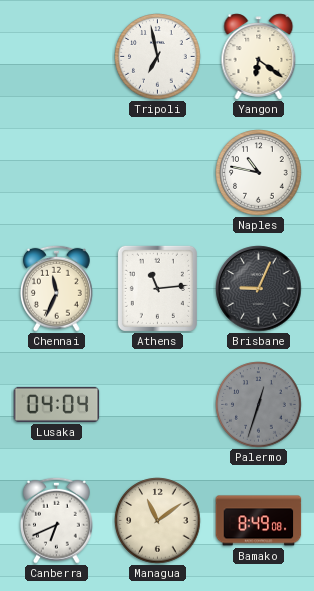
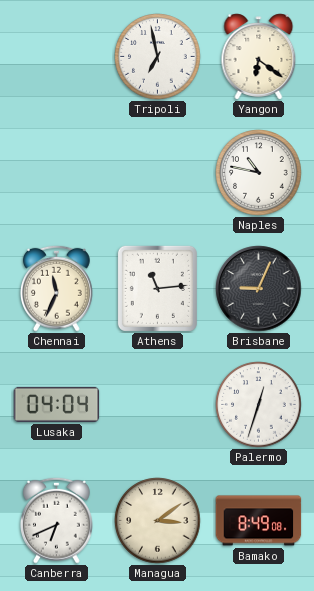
Palermo dial: grey -> white (259, 405)
Managua: 11:09 -> 3:09 (158, 521)
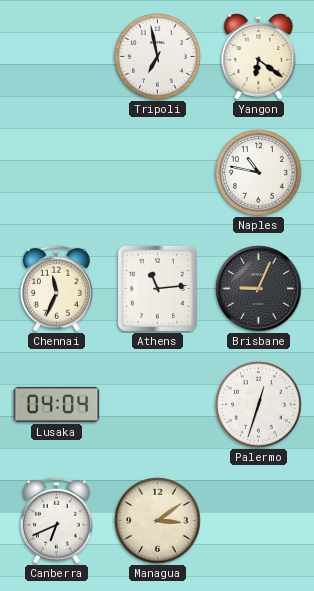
Bamako: 8:49 -> none (259, 521)
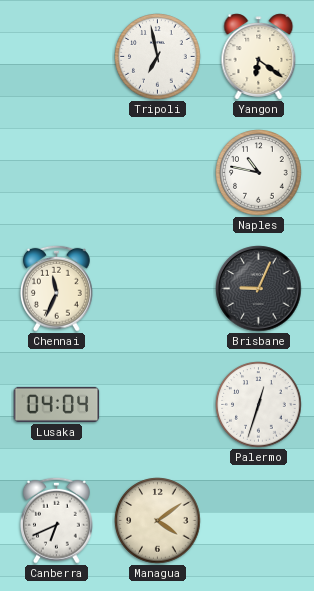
Athens: 11:14 -> none (157, 288)
Managua: 3:09 -> 4:09 (158, 521)
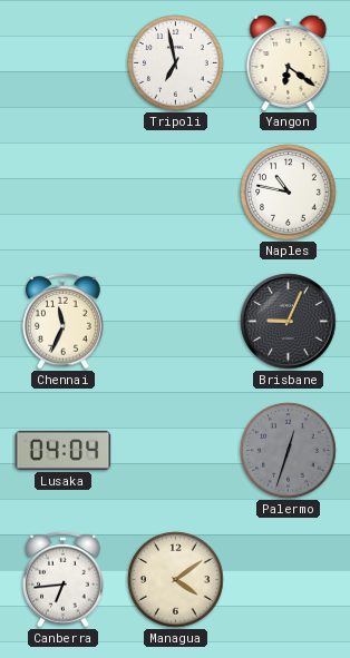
Palermo dial: white -> grey (289, 451)
Canberra: 6:41 -> 6:44 (64, 579)
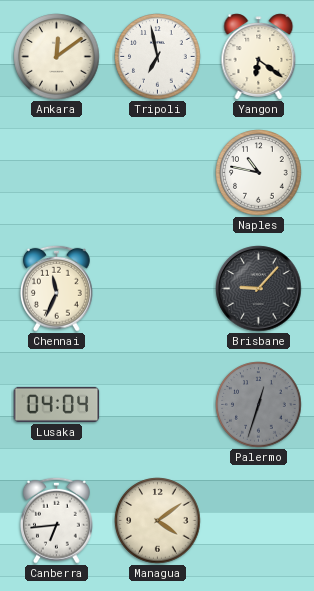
Ankara: none -> 12:09 (57, 57)
Brisbane: 9:04 -> 9:07 (259, 289)
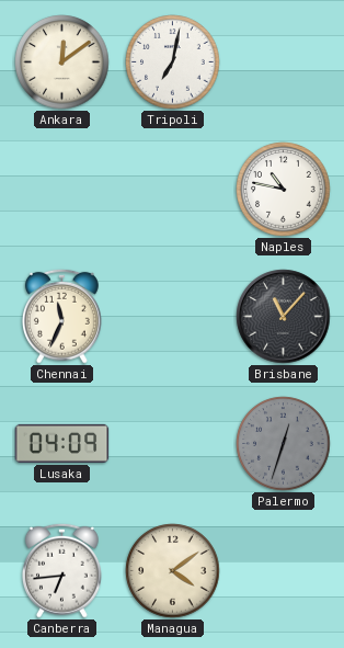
Tripoli: 6:58 -> 7:02 (173, 62)
Yangon: 6:21 -> none (259, 57)
Brisbane: 9:07 -> 11:07 (284, 317)
Lusaka: 04:04 -> 04:09 (62, 443)
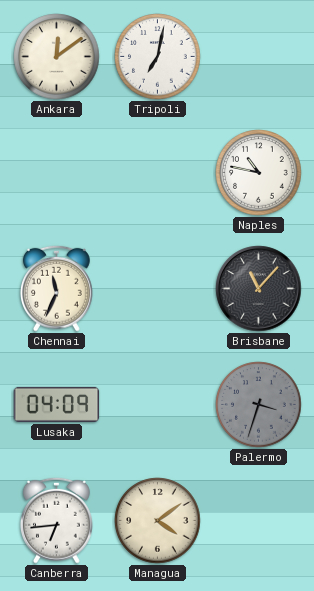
Palermo: 12:33 -> 3:33 (259, 405)
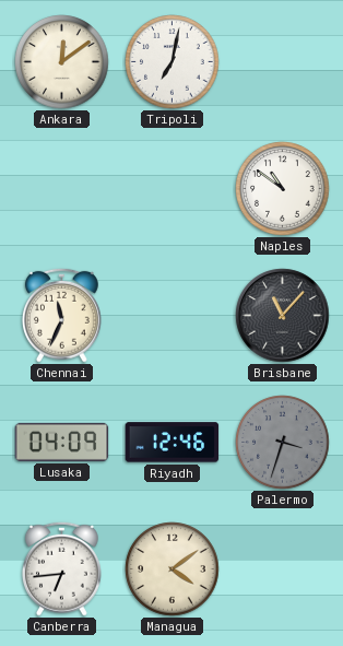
Naples: 10:47 -> 10:51 (283, 189)
Riyadh: none -> 12:46 (173, 443)
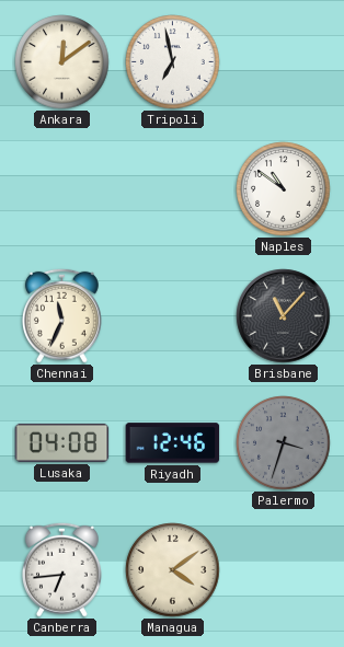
Tripoli: 7:02 -> 6:58 (173, 62)
Lusaka: 04:09 -> 04:08 (62, 442)
